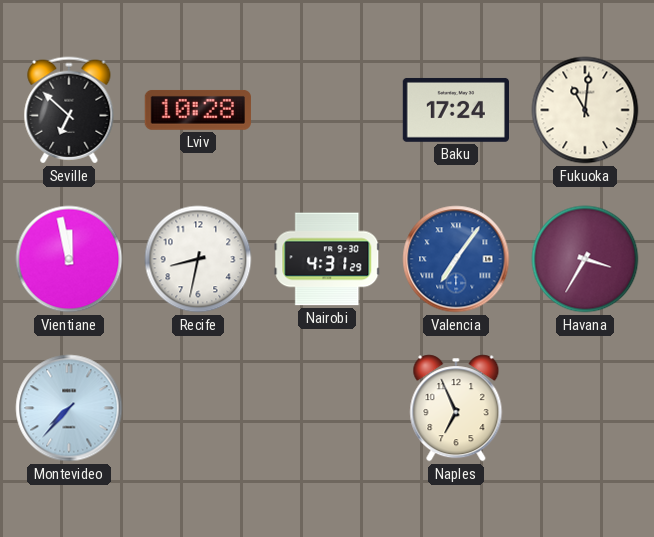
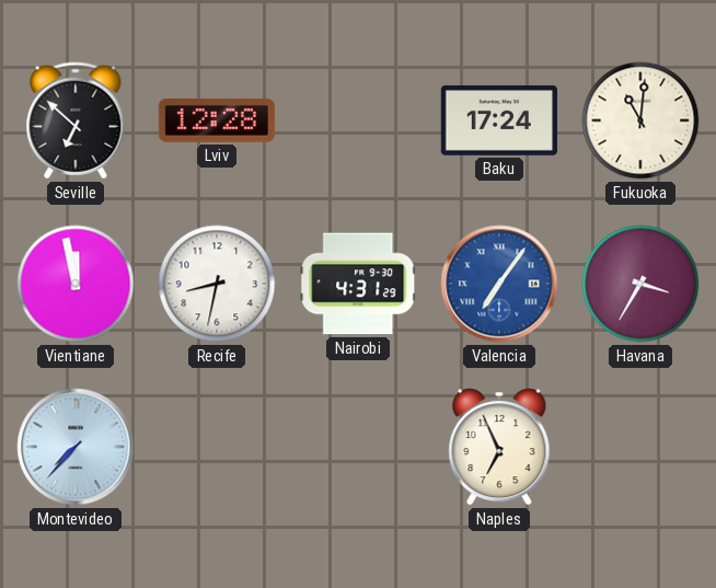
Lviv: 10:28 -> 12:28 (217, 120)
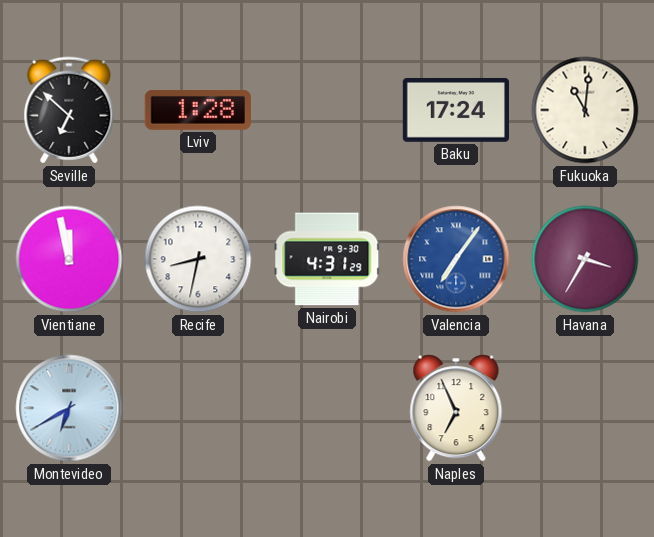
Lviv: 12:28 -> 1:28 (198, 110)
Montevideo: 7:37 -> 6:40 (69, 408)
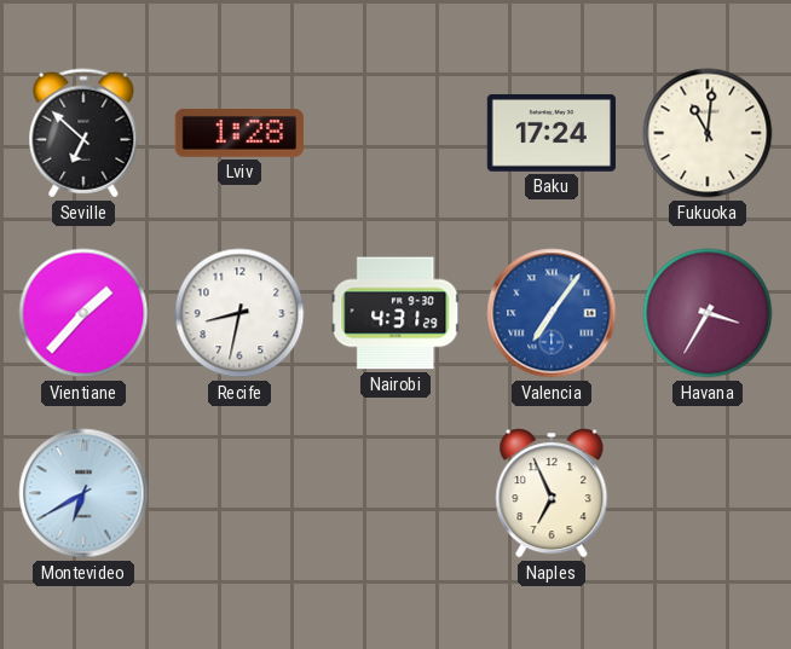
Vientiane: 11:58 -> 1:37 (83, 313)
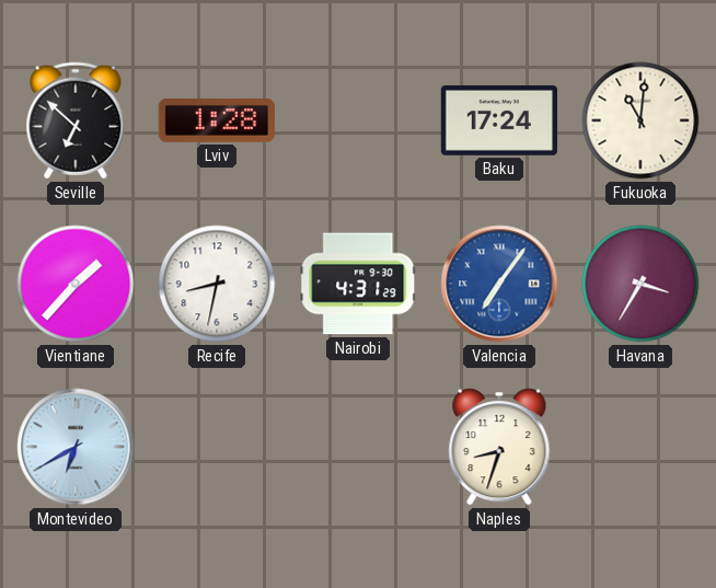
Naples: 6:56 -> 8:33 (499, 447)
